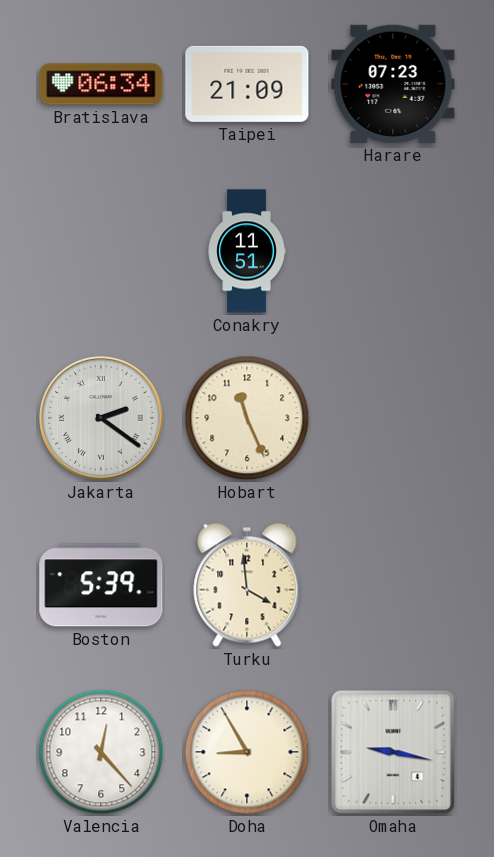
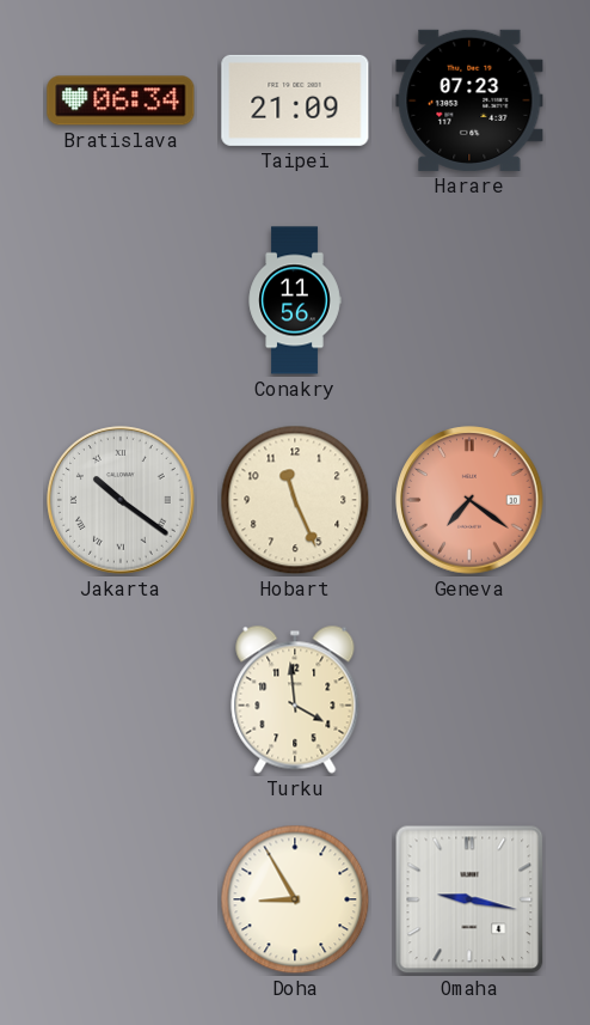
Conakry: 11:51 -> 11:56 (295, 300)
Jakarta: 2:21 -> 10:21 (121, 500)
Geneva: none -> 7:21 (469, 500)
Boston: 5:39 -> none (101, 585)
Valencia: 12:23 -> none (101, 752)
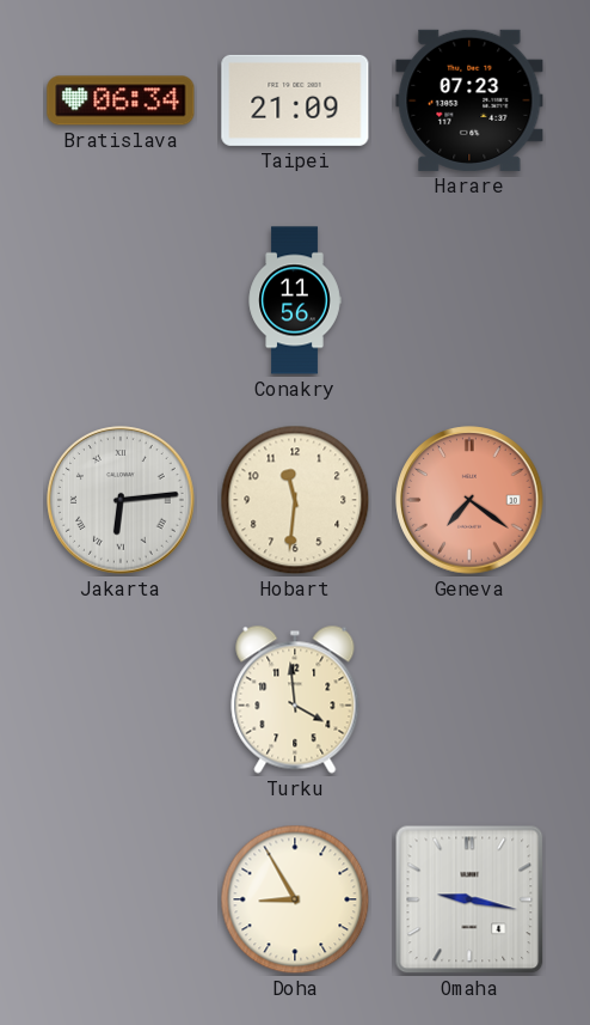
Jakarta: 10:21 -> 6:14 (121, 500)
Hobart: 11:26 -> 11:31 (295, 500)
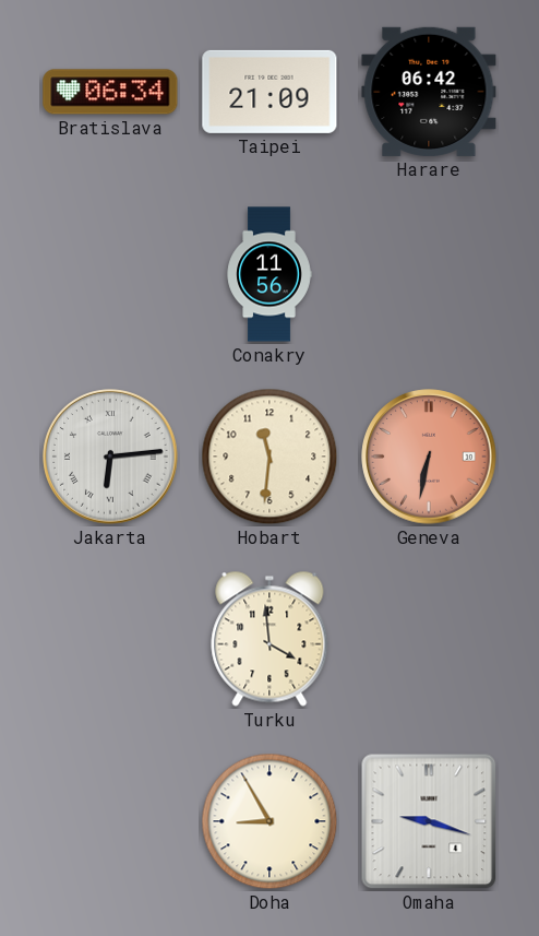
Harare: 07:23 -> 06:42 (429, 92)
Geneva: 7:21 -> 6:32 (429, 457)
Omaha: 9:17 -> 9:18 (429, 821)
